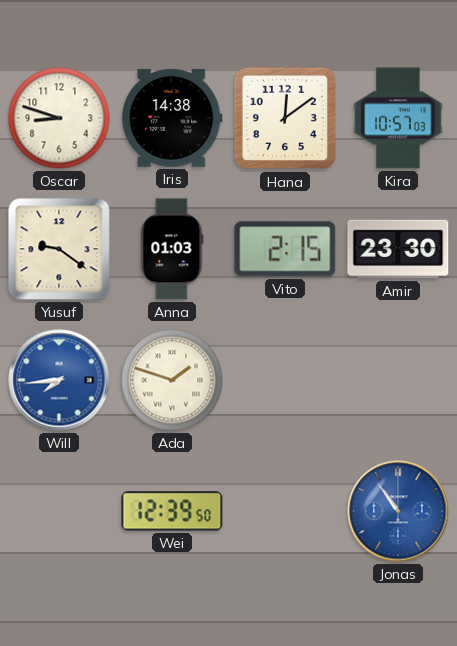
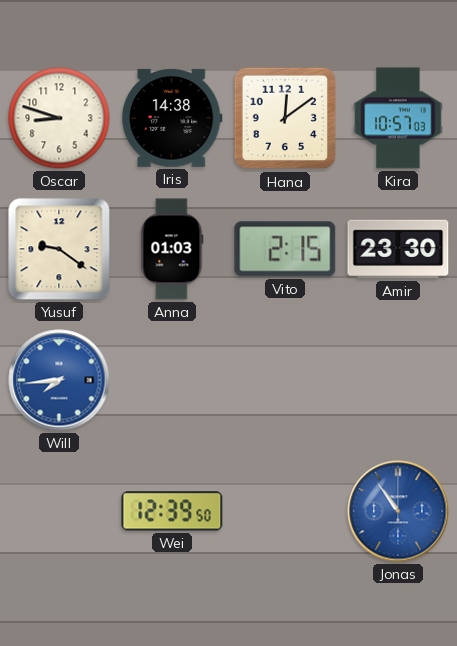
Ada: 1:48 -> none (172, 380)
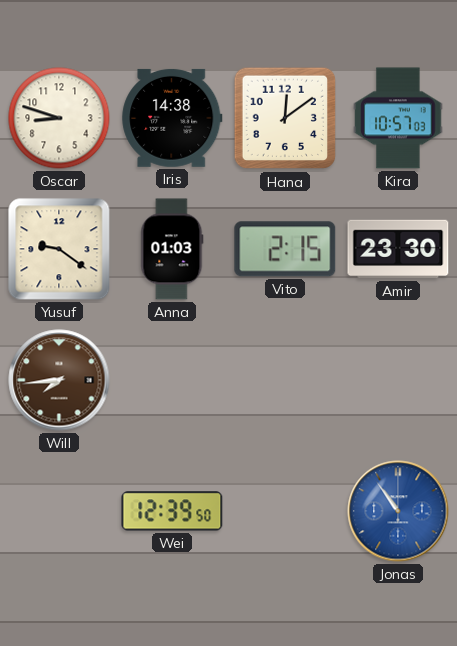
Will dial: blue -> brown (59, 380)
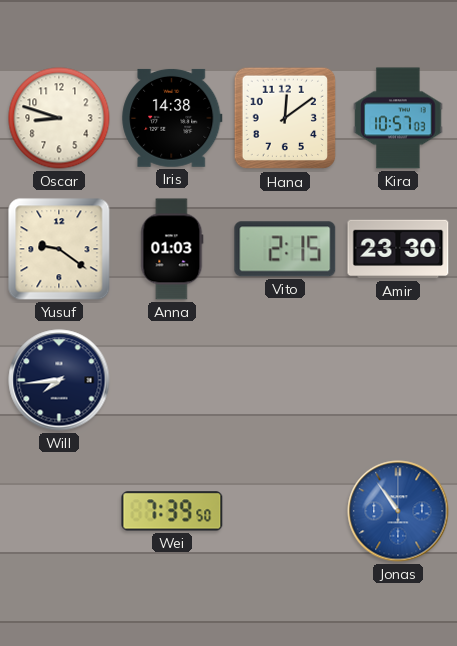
Will dial: brown -> navy (59, 380)
Wei: 12:39 -> 7:39 (172, 511)
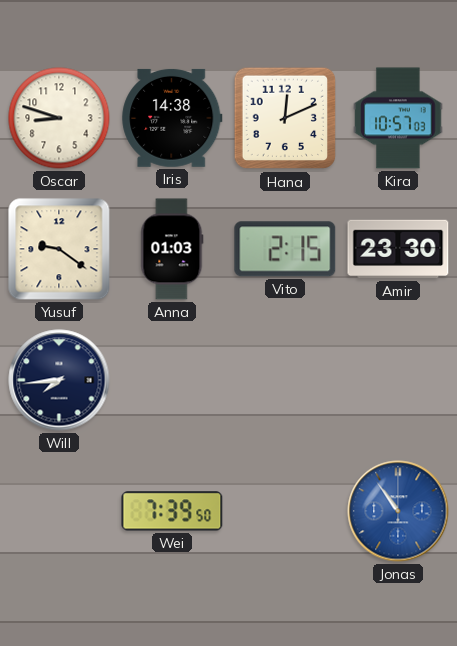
Hana: 12:09 -> 12:11 (285, 118)
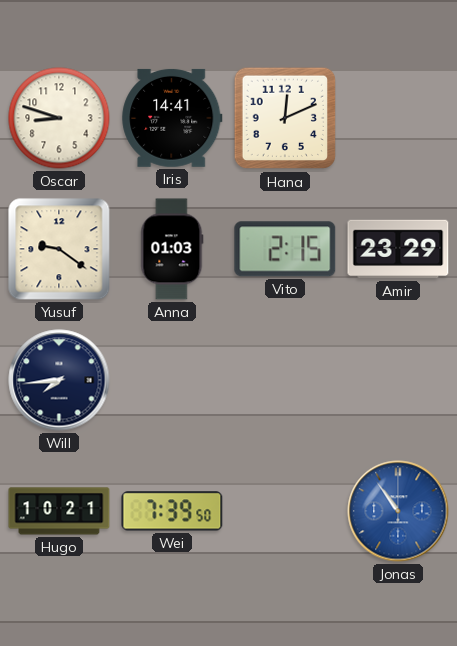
Iris: 14:38 -> 14:41 (172, 118)
Kira: 10:57 -> none (398, 118)
Amir: 23:30 -> 23:29 (398, 249)
Hugo: none -> 10:21 (59, 511)
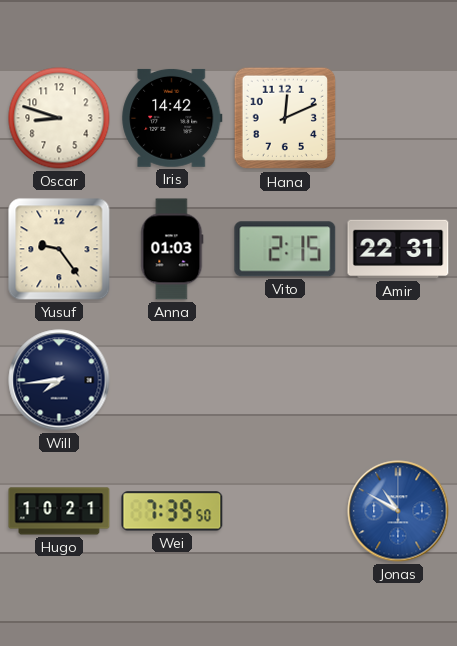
Iris: 14:41 -> 14:42 (172, 118)
Yusuf: 9:21 -> 9:24 (59, 249)
Amir: 23:29 -> 22:31 (398, 249)
Jonas: 10:54 -> 10:50 (398, 511)
